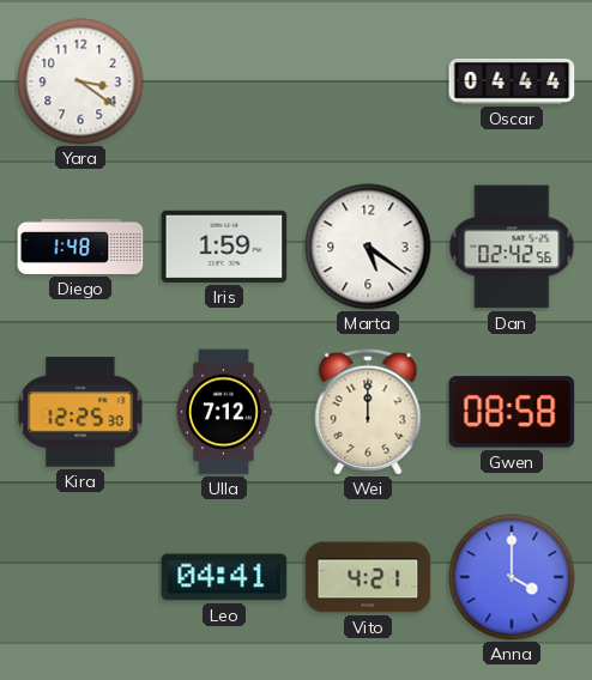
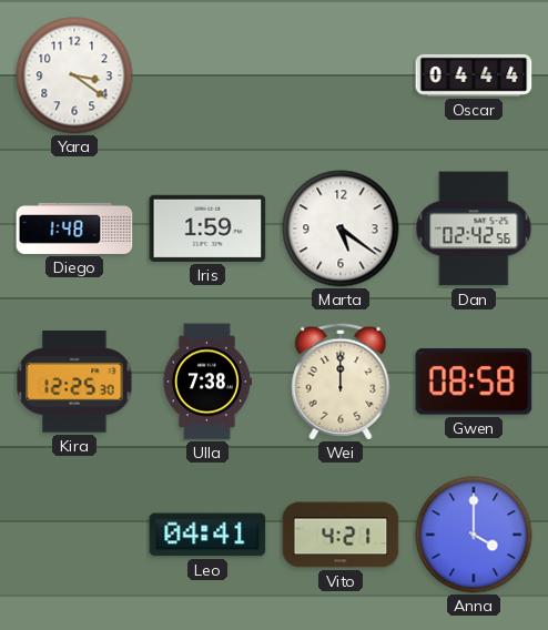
Ulla: 7:12 -> 7:38 (206, 382)
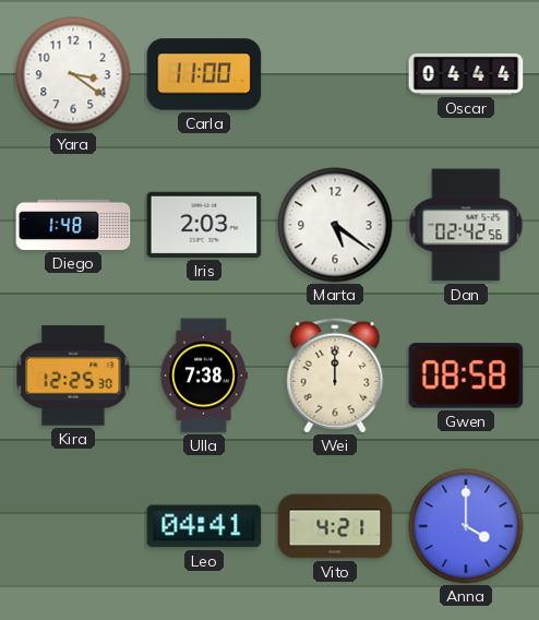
Carla: none -> 11:00 (204, 74)
Iris: 1:59 -> 2:03 (204, 225)
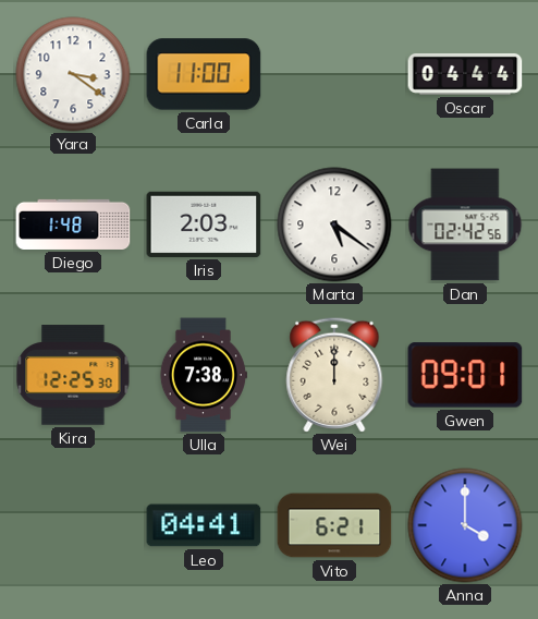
Gwen: 08:58 -> 09:01 (465, 375)
Vito: 4:21 -> 6:21 (334, 525)
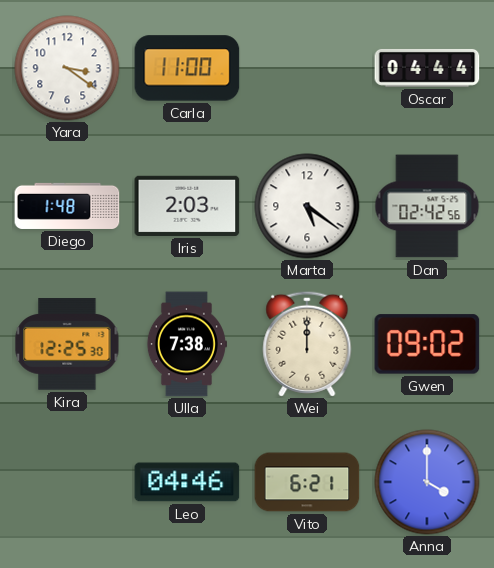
Gwen: 09:01 -> 09:02 (427, 344)
Leo: 04:41 -> 04:46 (187, 482)
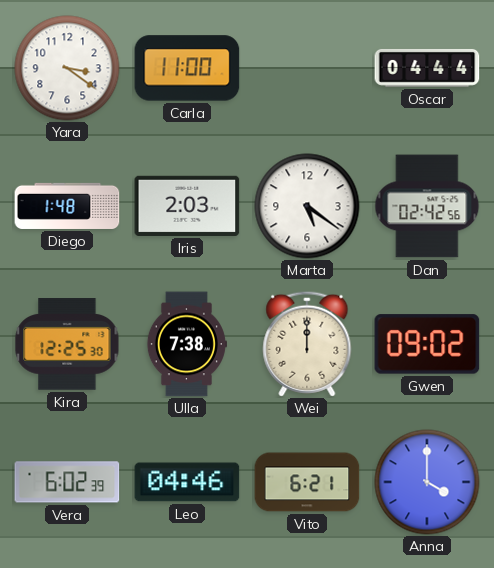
Vera: none -> 6:02 (67, 482)
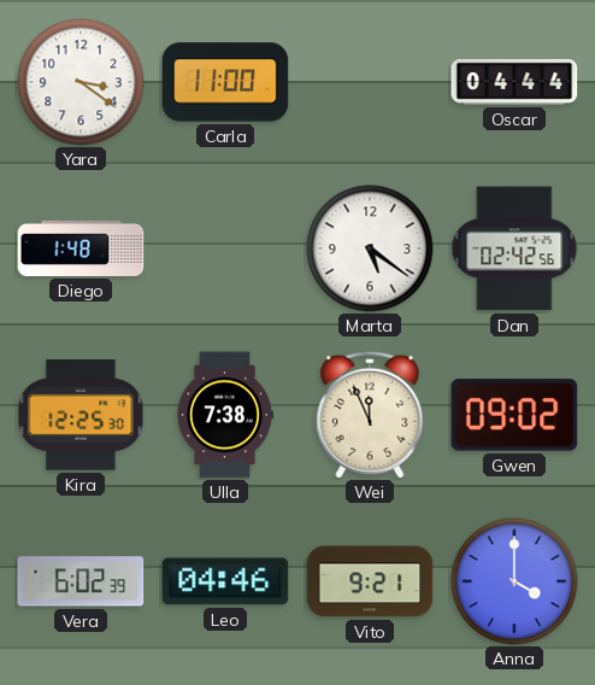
Iris: 2:03 -> none (187, 206)
Wei: 12:00 -> 11:56 (370, 415)
Vito: 6:21 -> 9:21 (370, 581)
